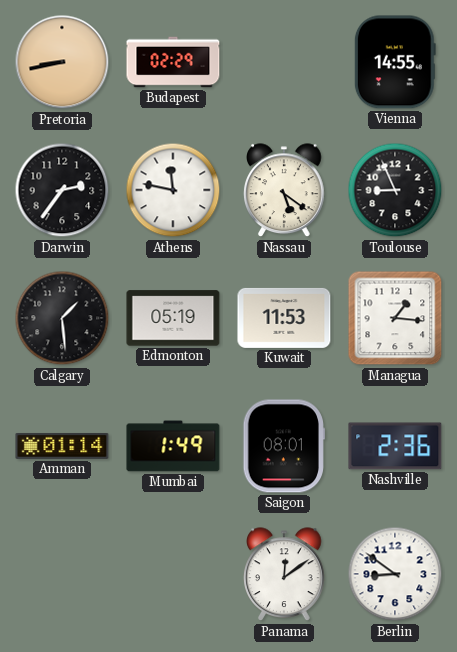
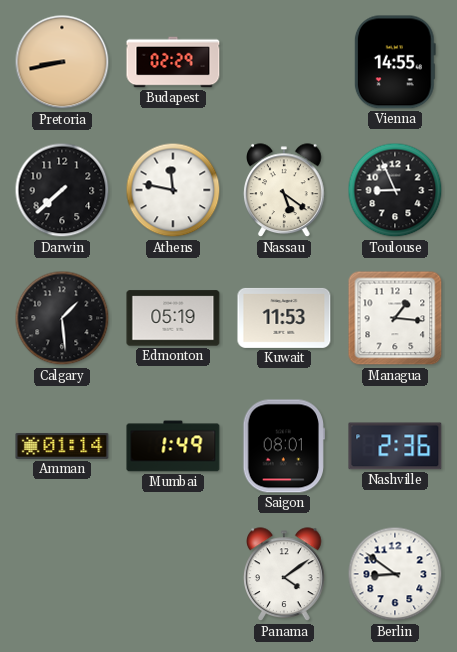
Darwin: 2:36 -> 7:38 (62, 190)
Panama: 12:09 -> 4:09 (284, 575)
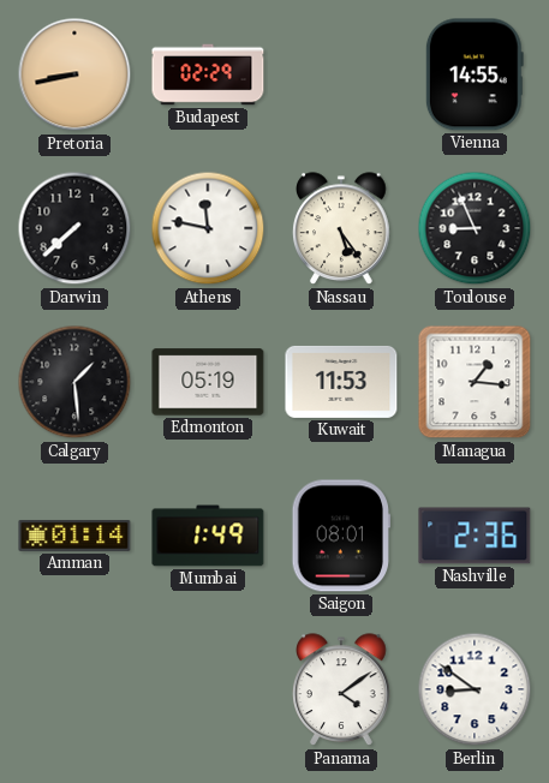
Nassau: 5:21 -> 5:24 (341, 229)
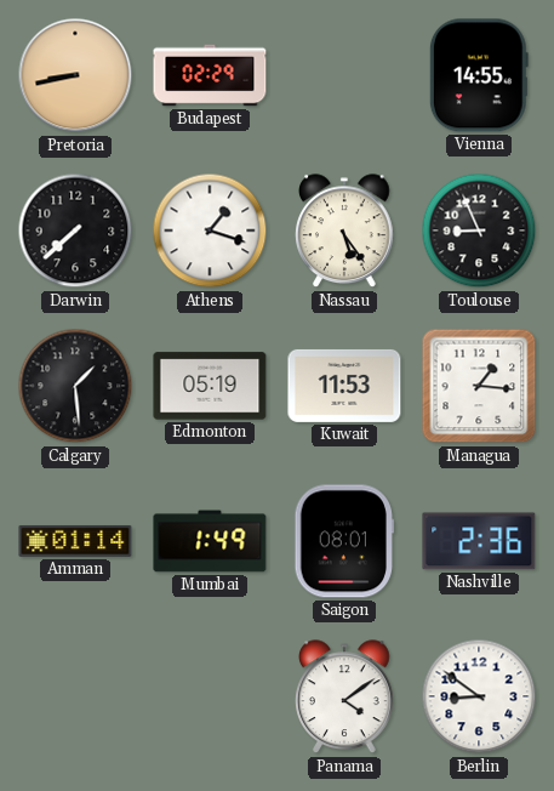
Athens: 11:47 -> 1:18 (210, 231)
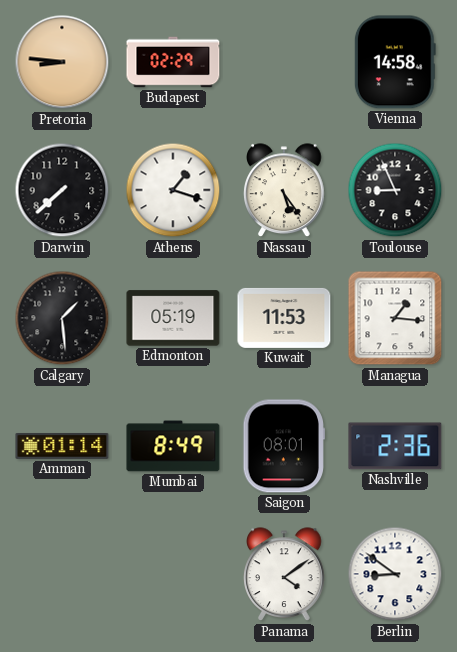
Pretoria: 8:43 -> 8:46 (62, 62)
Vienna: 14:55 -> 14:58 (395, 62)
Mumbai: 1:49 -> 8:49 (173, 446)
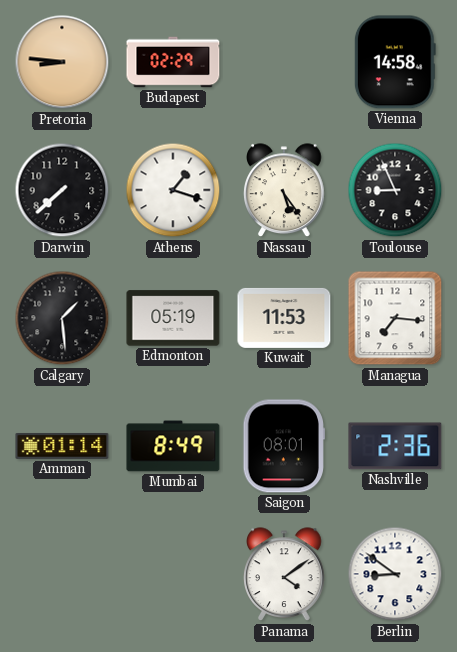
Managua: 1:16 -> 7:16 (395, 318)
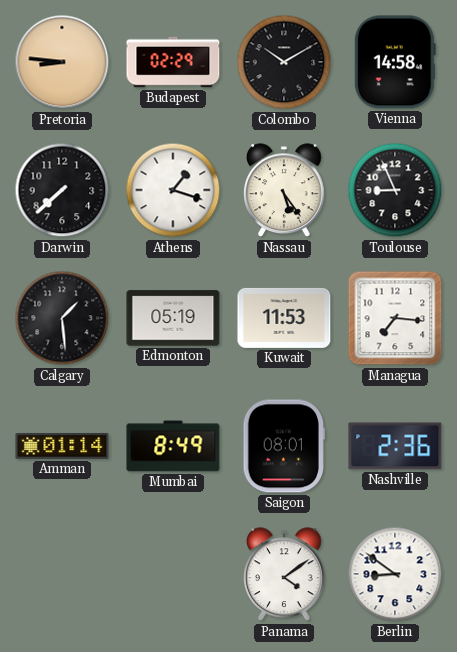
Colombo: none -> 10:10 (284, 62)
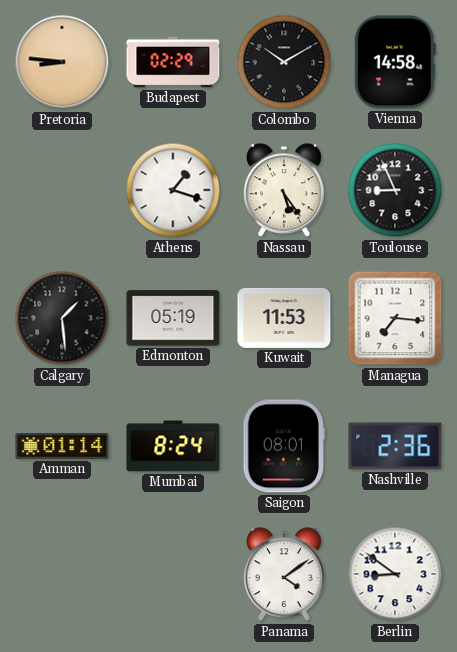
Darwin: 7:38 -> none (62, 190)
Mumbai: 8:49 -> 8:24 (173, 446)
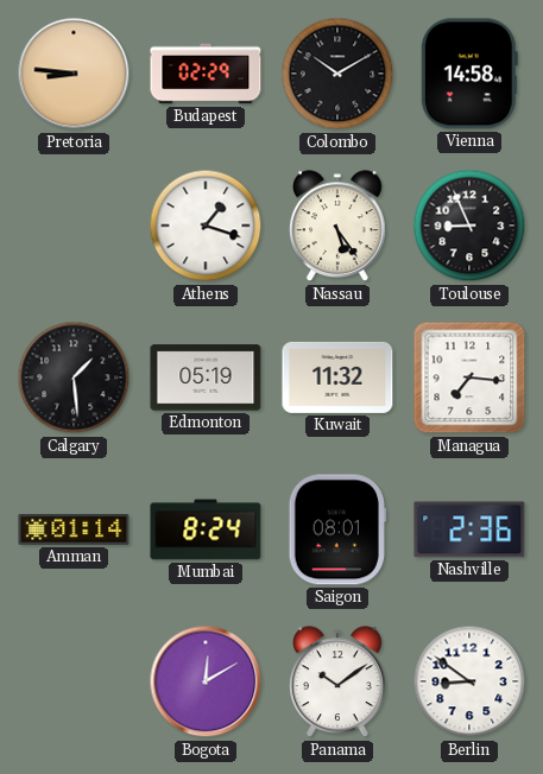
Kuwait: 11:53 -> 11:32 (337, 378)
Bogota: none -> 12:10 (206, 681)
Panama: 4:09 -> 10:09 (337, 683)
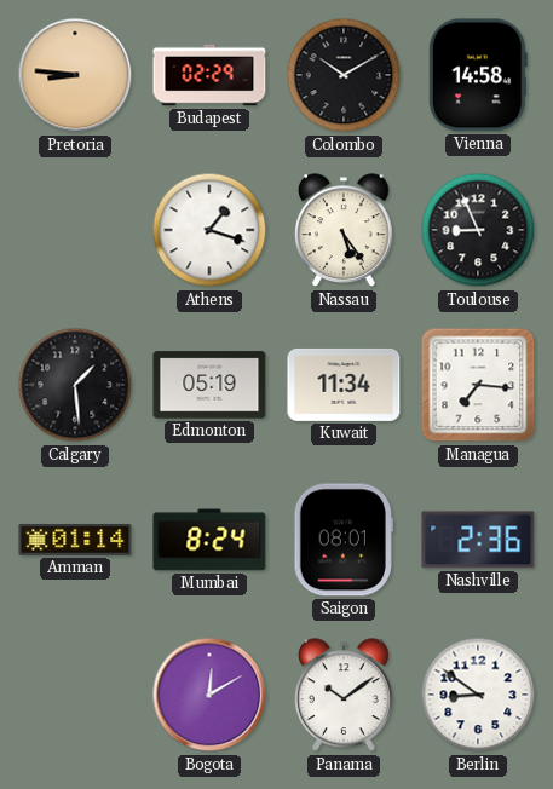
Kuwait: 11:32 -> 11:34 (344, 385)
